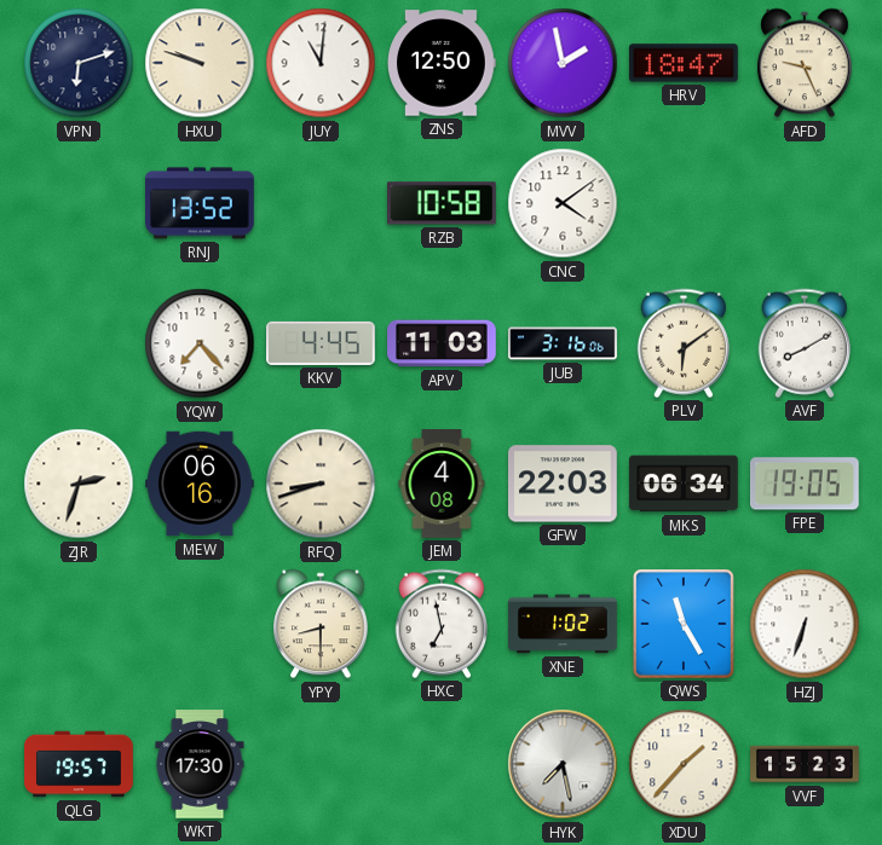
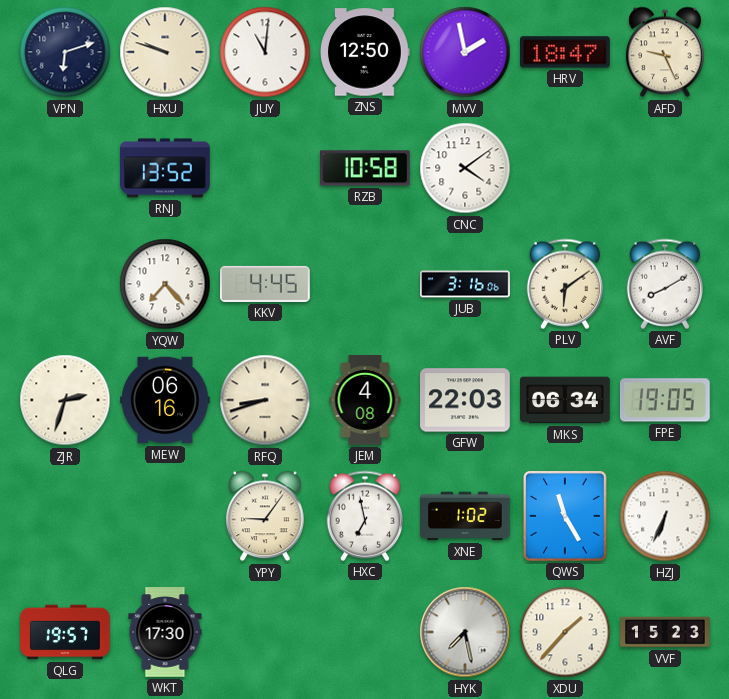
APV: 11:03 -> none (443, 343)
YPY: 8:30 -> 9:06 (265, 516)
HZJ: 6:33 -> 6:34 (665, 516)
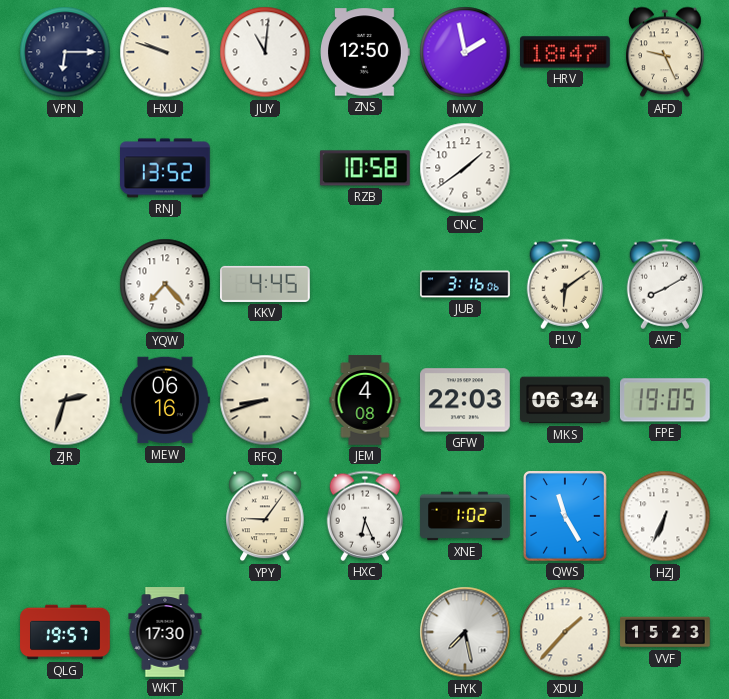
VPN: 6:12 -> 6:15 (65, 52)
CNC: 4:09 -> 1:39 (465, 168)
HXC: 6:58 -> 6:26 (364, 516)
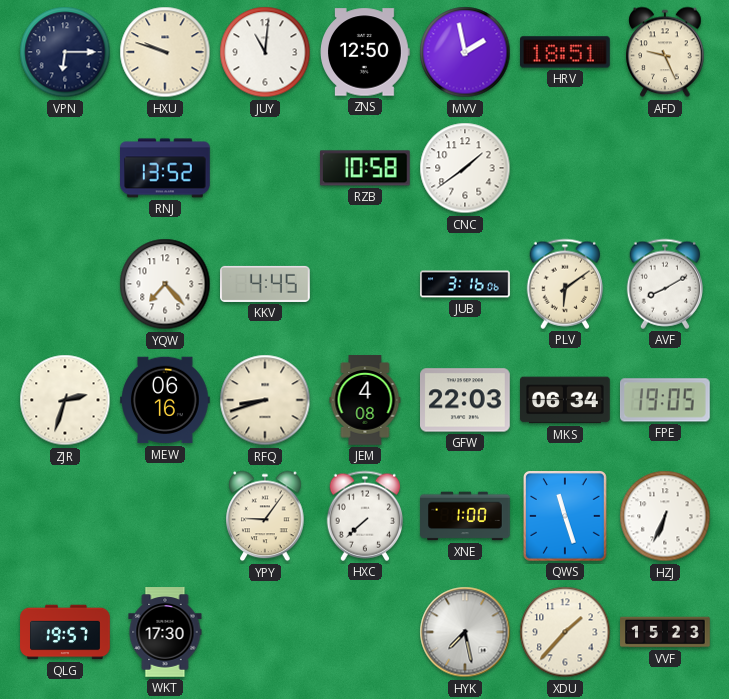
HRV: 18:47 -> 18:51 (566, 52)
HXC: 6:26 -> 7:38 (364, 516)
XNE: 1:02 -> 1:00 (465, 516)
QWS: 11:25 -> 11:27 (565, 517)
